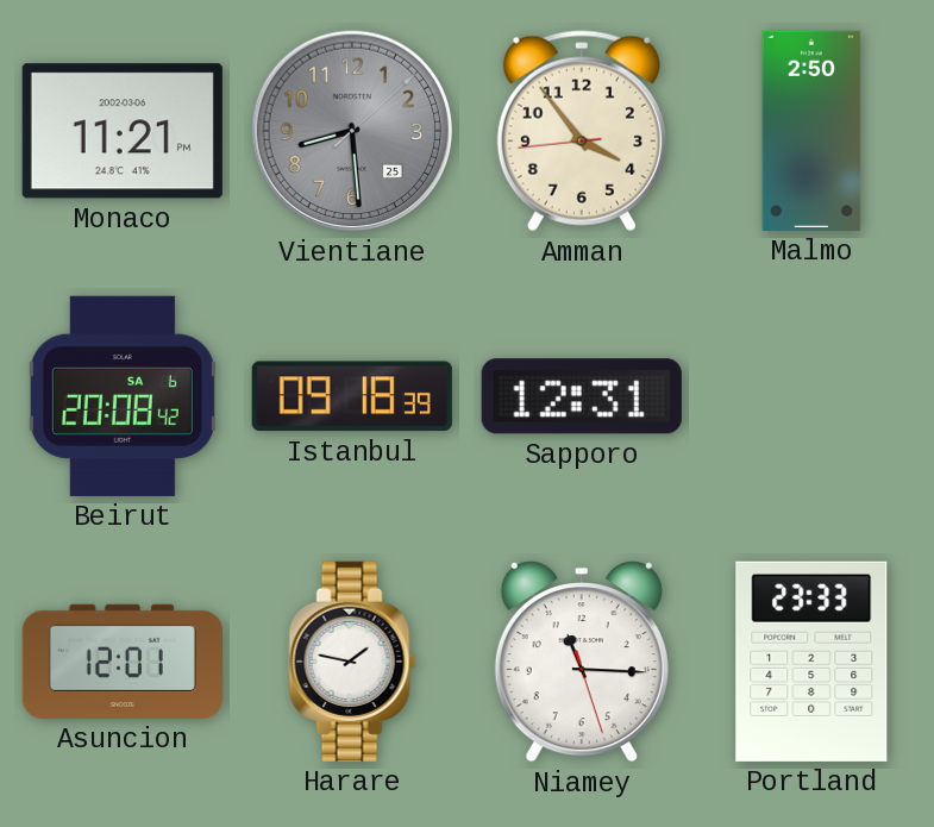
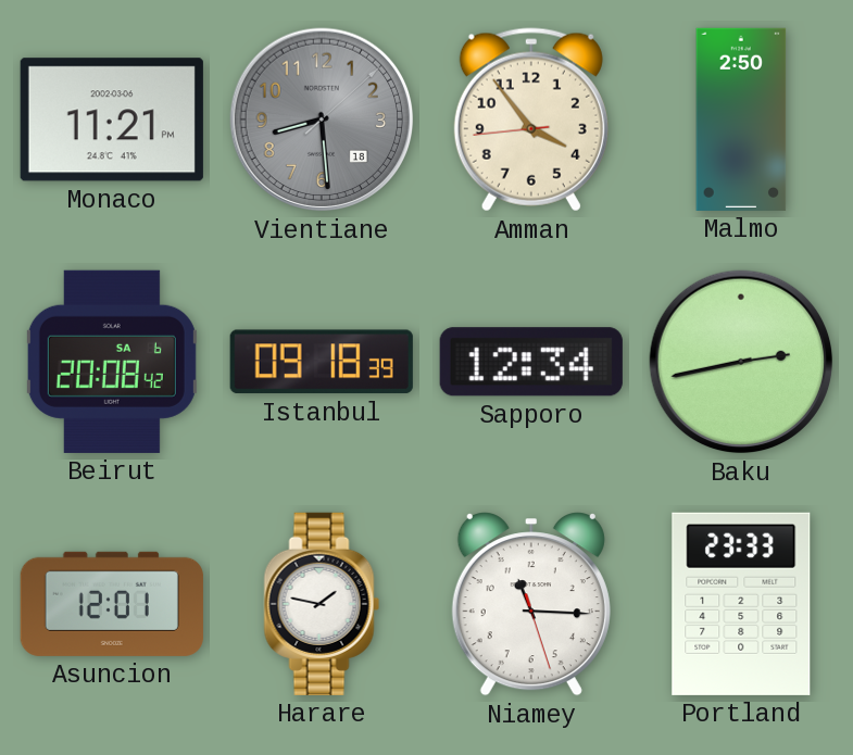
Vientiane date: 25 -> 18 (322, 119)
Sapporo: 12:31 -> 12:34 (531, 362)
Baku: none -> 2:43 (741, 362)
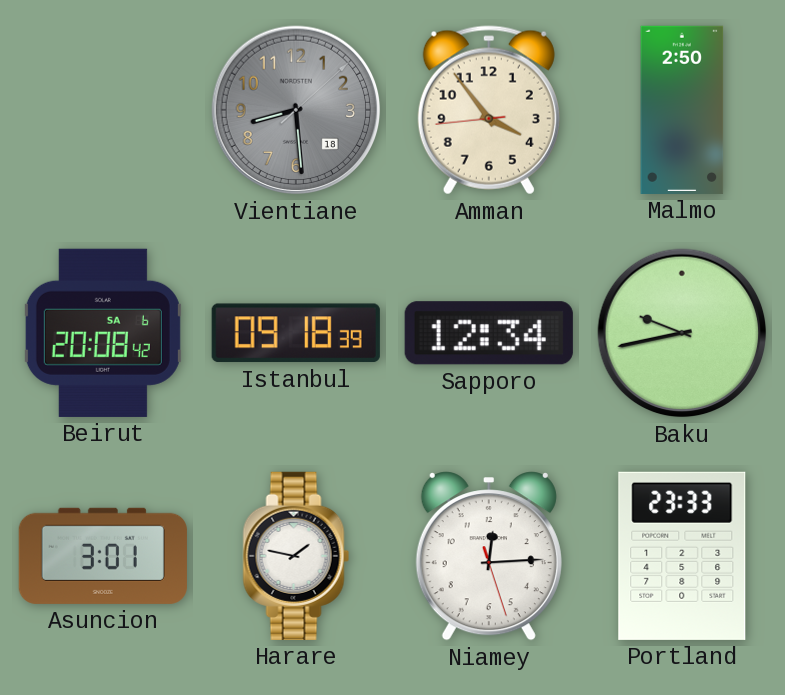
Monaco: 11:21 -> none (112, 119)
Baku: 2:43 -> 9:43 (682, 333)
Asuncion: 12:01 -> 3:01 (103, 556)
Niamey: 11:15 -> 12:14 (489, 556)
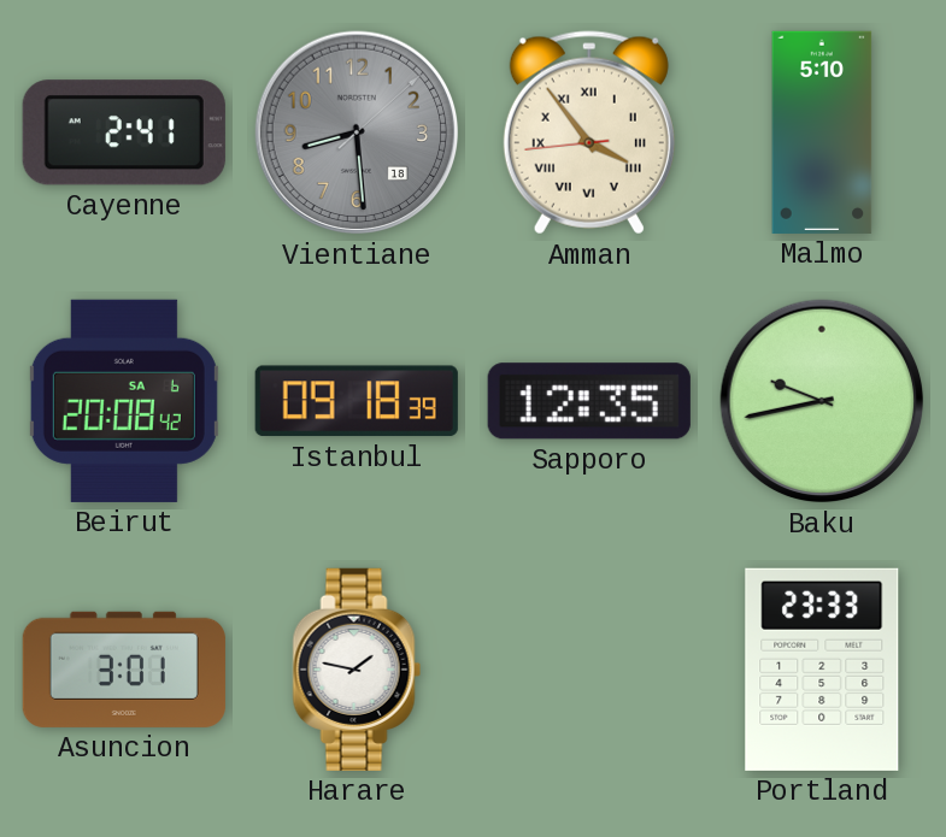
Cayenne: none -> 2:41 (124, 132)
Amman numerals: Arabic -> Roman (589, 132)
Malmo: 2:50 -> 5:10 (822, 132)
Sapporo: 12:34 -> 12:35 (589, 401)
Niamey: 12:14 -> none (489, 556)
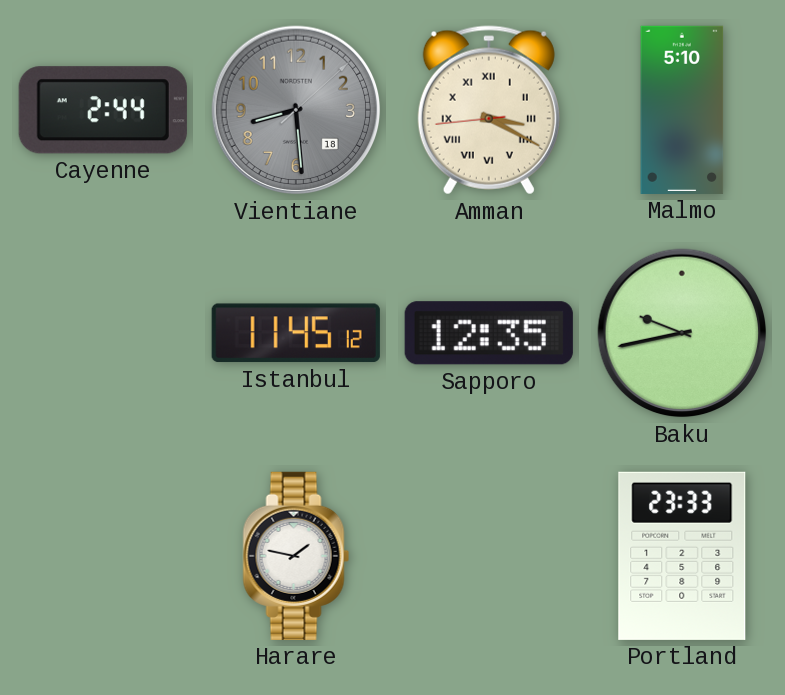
Cayenne: 2:41 -> 2:44 (103, 110)
Amman: 3:53 -> 3:19 (489, 110)
Beirut: 20:08 -> none (124, 401)
Istanbul: 09:18 -> 11:45 (296, 333)
Asuncion: 3:01 -> none (124, 670)
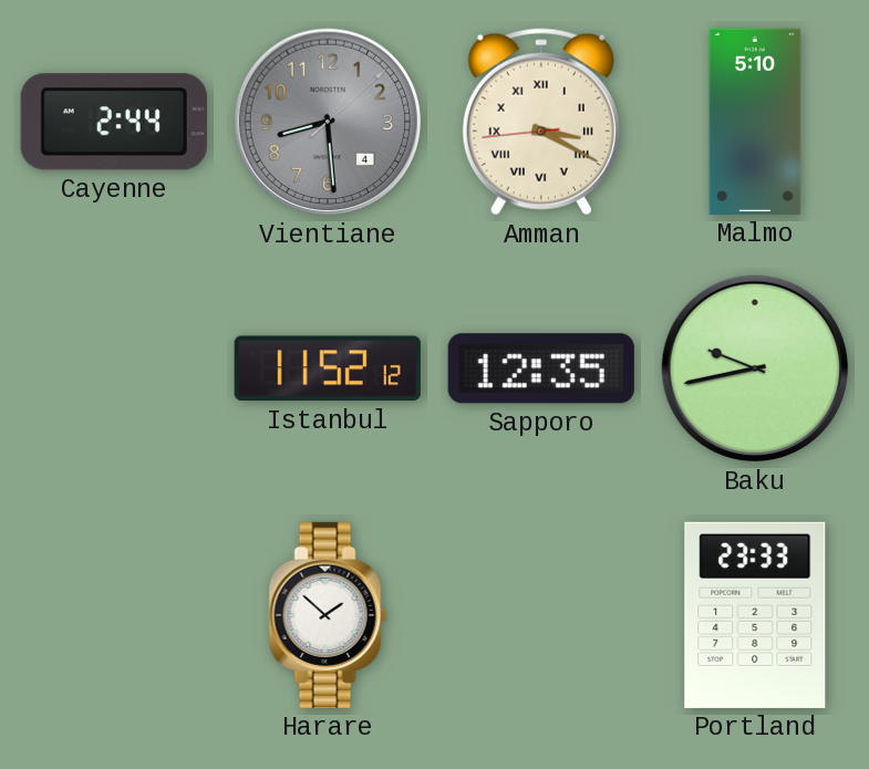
Vientiane date: 18 -> 4 (328, 122)
Istanbul: 11:45 -> 11:52 (328, 368)
Harare: 1:47 -> 1:52 (328, 615)
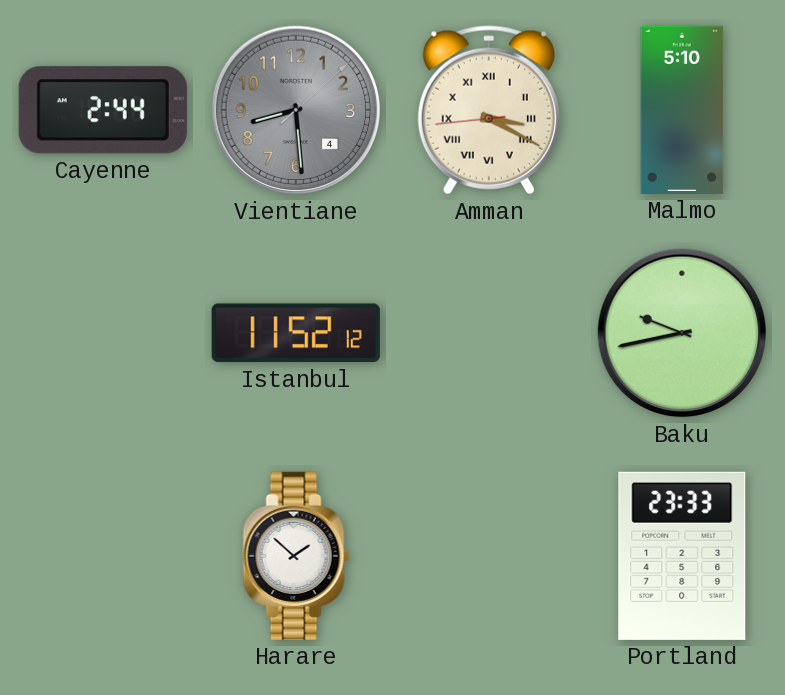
Sapporo: 12:35 -> none (541, 368)
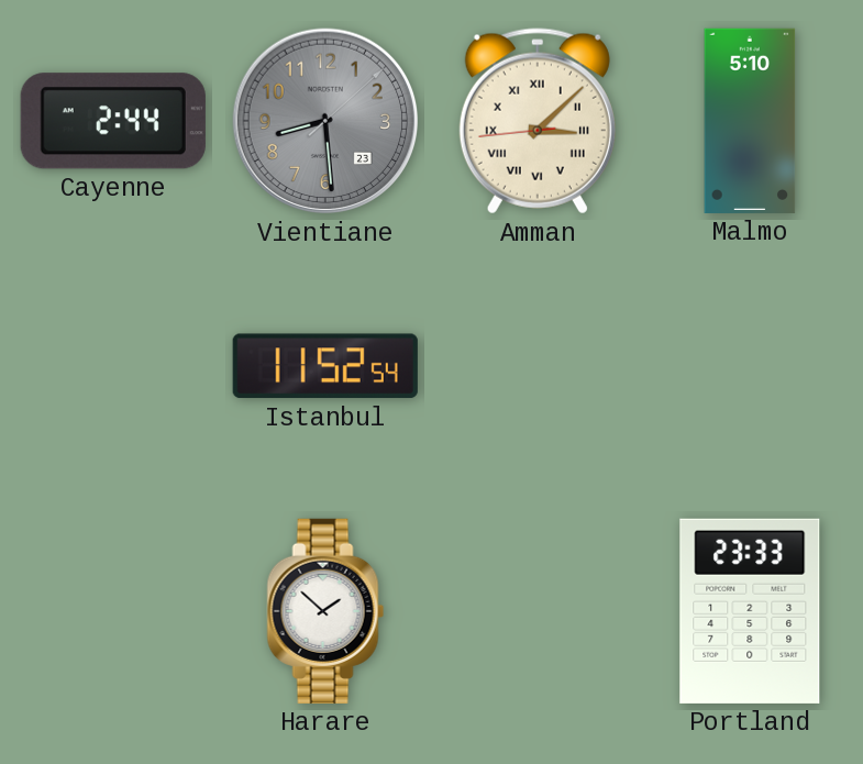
Vientiane date: 4 -> 23 (325, 121)
Amman: 3:19 -> 3:07 (538, 121)
Istanbul: 11:52:12 -> 11:52:54 (325, 366)
Baku: 9:43 -> none (682, 333)
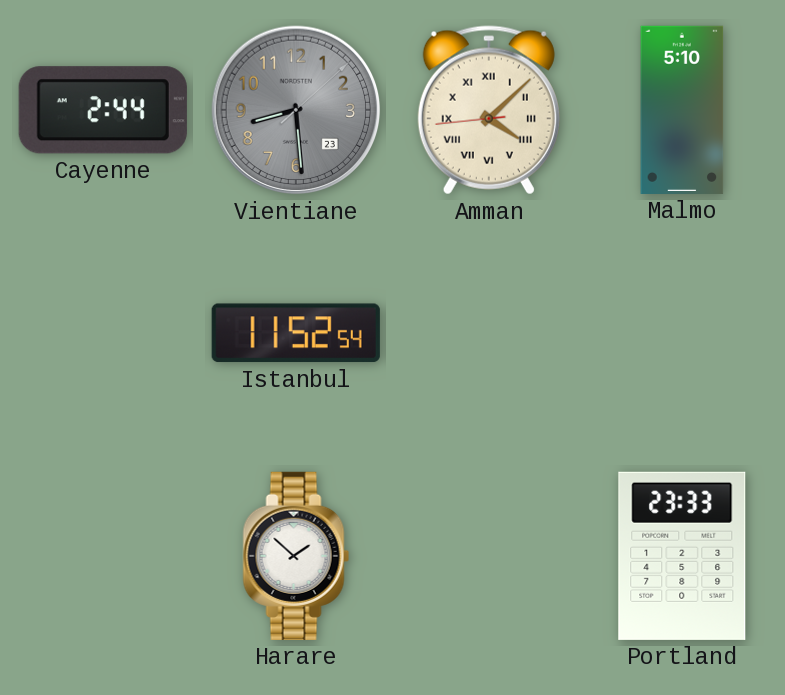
Amman: 3:07 -> 4:07 (489, 110)
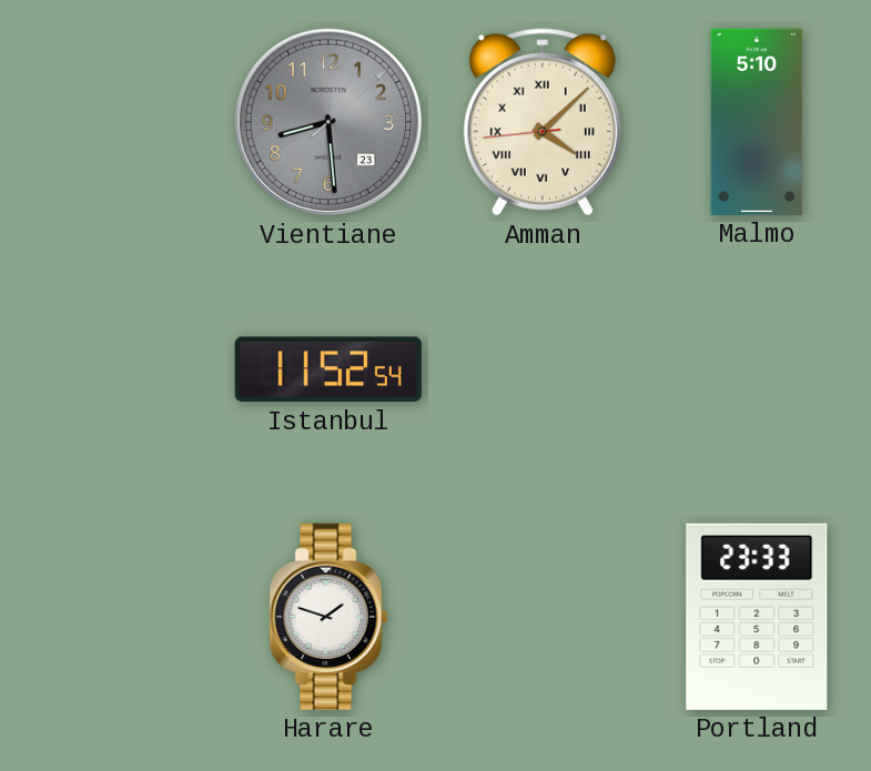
Cayenne: 2:44 -> none (103, 110)
Harare: 1:52 -> 1:48 (328, 617)
